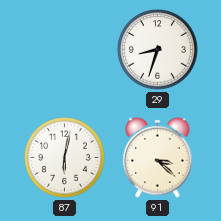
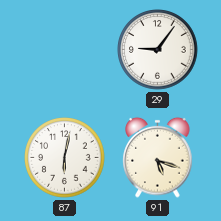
29: 8:33 -> 9:06 (158, 50)
91: 3:22 -> 5:18 (158, 157)
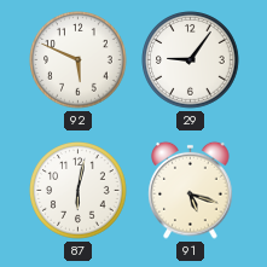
92: none -> 5:49 (79, 60)
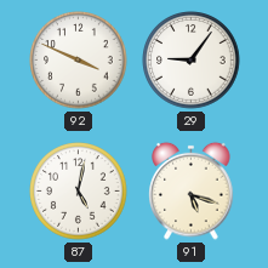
92: 5:49 -> 3:49 (79, 61)
87: 6:02 -> 5:02 (79, 192)
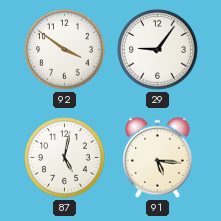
92: 3:49 -> 3:51 (65, 50)
91: 5:18 -> 5:16 (158, 157)
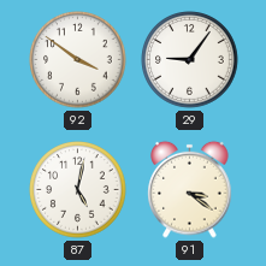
91: 5:16 -> 3:21 (190, 189)
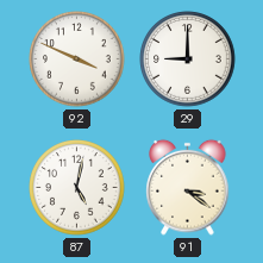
92: 3:51 -> 3:49 (77, 60)
29: 9:06 -> 9:00 (188, 60)
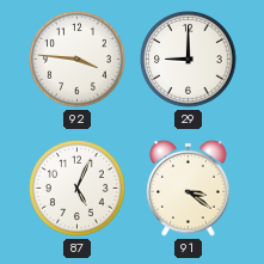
92: 3:49 -> 3:46 (78, 60)
87: 5:02 -> 5:04 (78, 189)
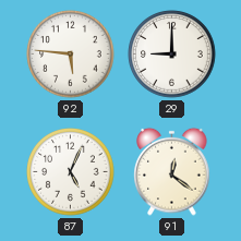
92: 3:46 -> 5:46 (71, 55)
91: 3:21 -> 12:21 (172, 171)
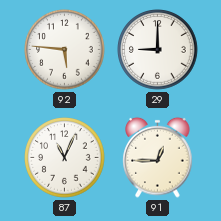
87: 5:04 -> 11:04 (65, 158)
91: 12:21 -> 12:45 (158, 157)
